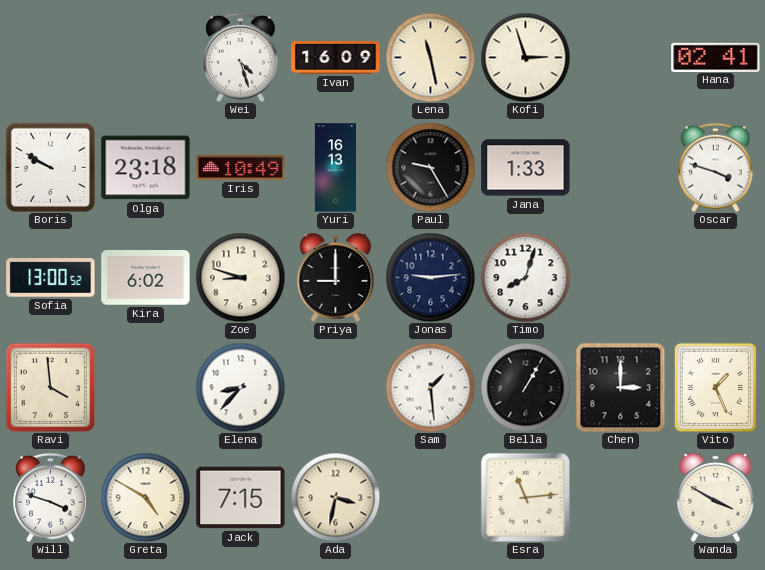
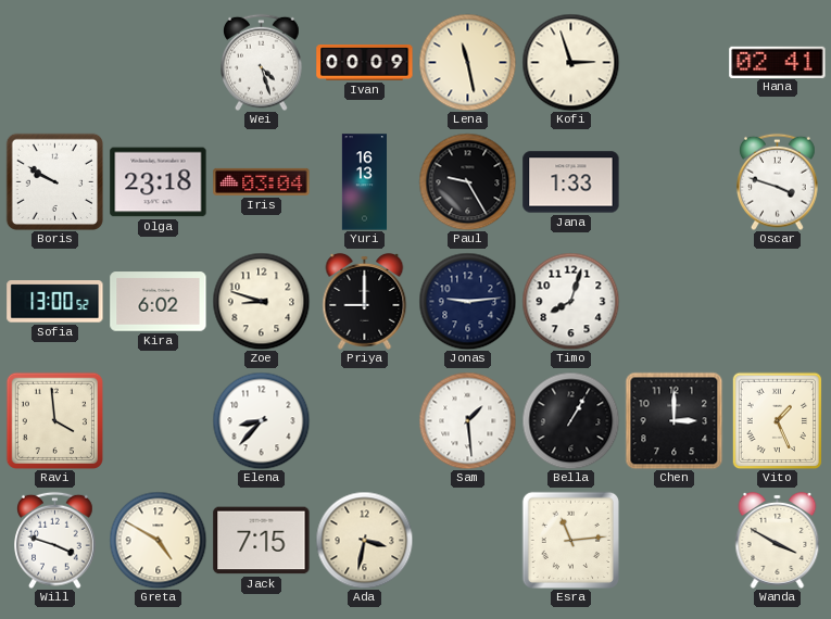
Ivan: 16:09 -> 00:09 (365, 63)
Iris: 10:49 -> 03:04 (262, 181)
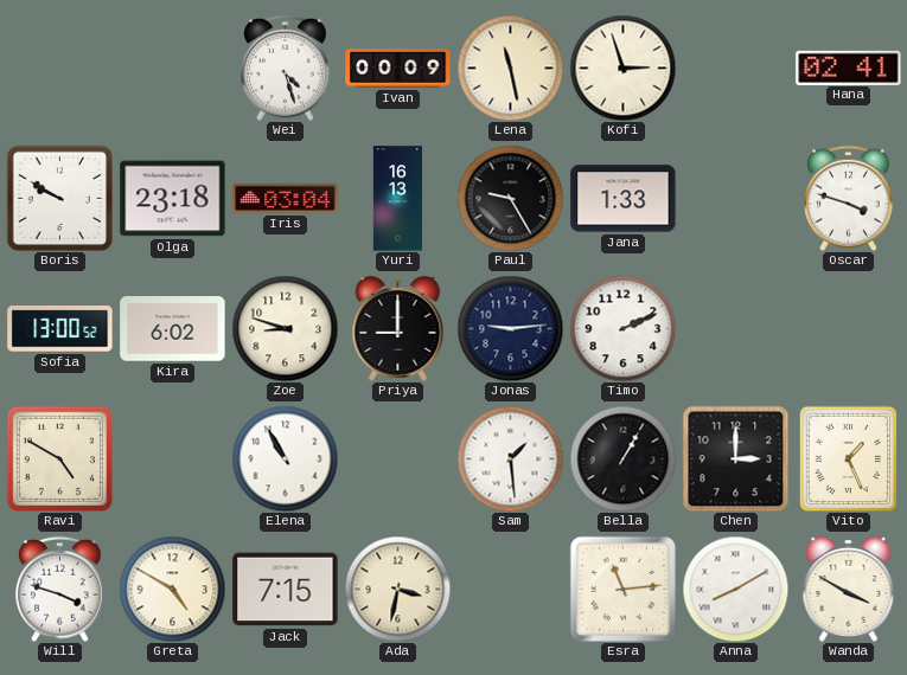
Timo: 8:03 -> 2:11 (622, 328)
Ravi: 3:59 -> 4:50 (59, 458)
Elena: 8:37 -> 10:55 (285, 458)
Anna: none -> 8:10 (735, 589)
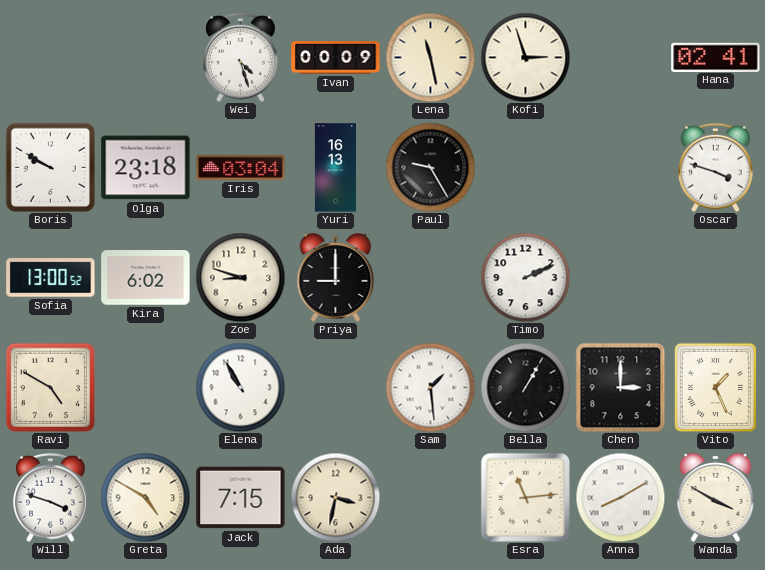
Jana: 1:33 -> none (624, 199)
Jonas: 9:14 -> none (510, 328)
